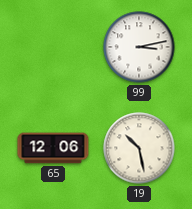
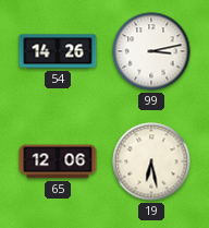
54: none -> 14:26 (58, 51)
19: 10:28 -> 6:28 (151, 161)
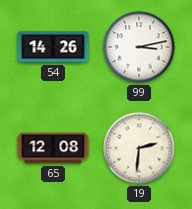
65: 12:06 -> 12:08 (53, 148)
19: 6:28 -> 2:31 (139, 148)
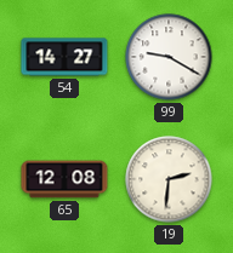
54: 14:26 -> 14:27 (64, 57)
99: 3:13 -> 9:20 (169, 57)
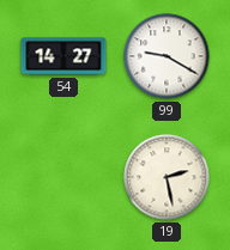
65: 12:08 -> none (64, 179)
19: 2:31 -> 2:28 (167, 177)
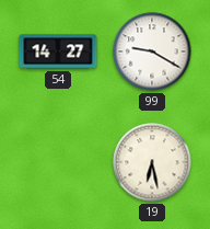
19: 2:28 -> 6:28 (152, 162)
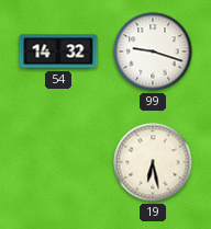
54: 14:27 -> 14:32 (58, 51)
99: 9:20 -> 9:18 (153, 51)
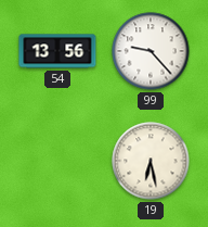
54: 14:32 -> 13:56 (57, 51)
99: 9:18 -> 9:23 (151, 51)
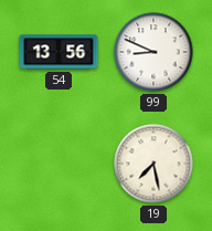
99: 9:23 -> 8:49 (153, 52)
19: 6:28 -> 7:28 (153, 164)
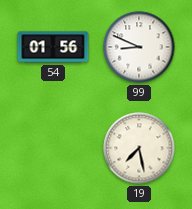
54: 13:56 -> 01:56 (53, 47)
